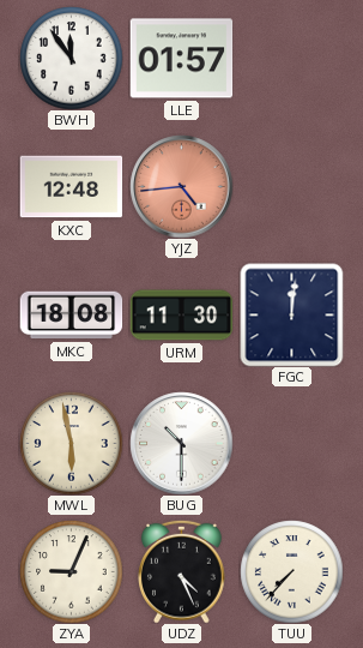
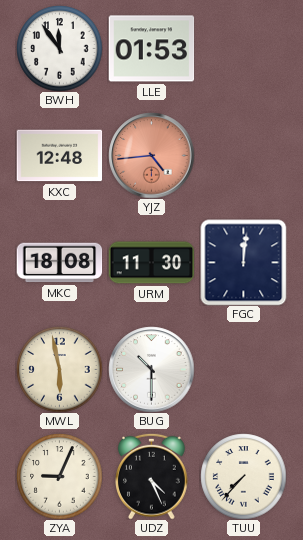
LLE: 01:57 -> 01:53 (151, 49)
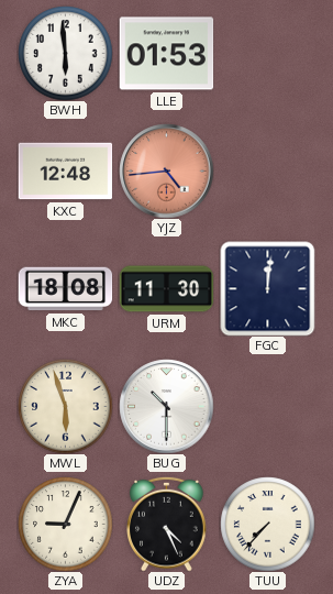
BWH: 11:54 -> 5:59 (65, 53)
MWL: 5:58 -> 5:57 (65, 406)
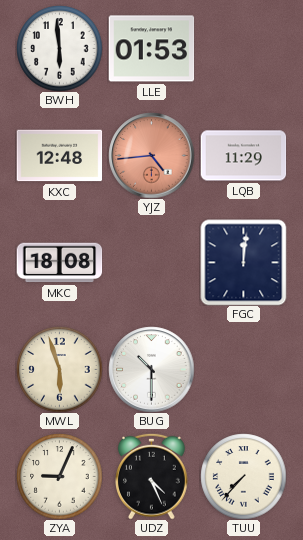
LQB: none -> 11:29 (243, 156)
URM: 11:30 -> none (166, 289)
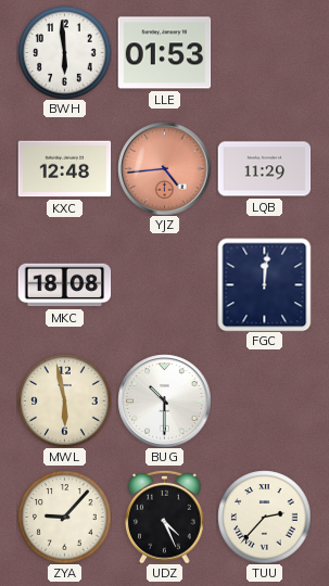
MWL: 5:57 -> 5:58 (64, 400)
ZYA: 9:04 -> 9:07 (64, 517)
TUU: 7:37 -> 2:37 (264, 517)
